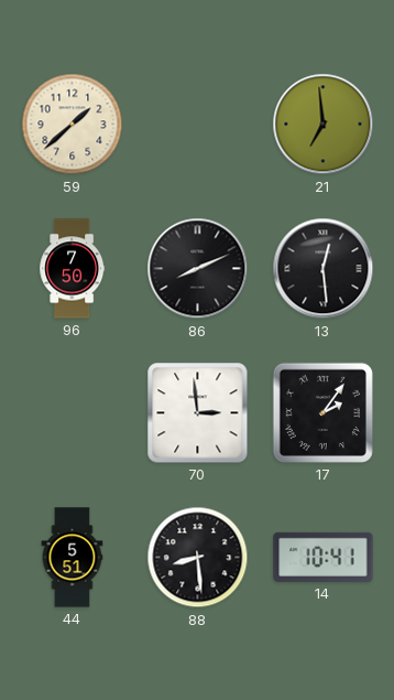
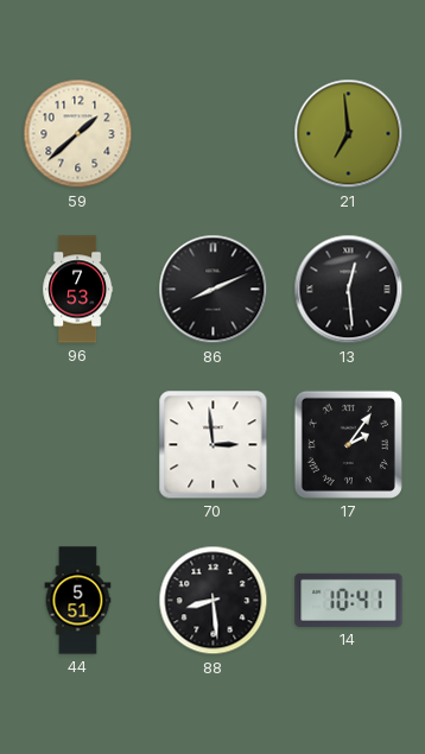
96: 7:50 -> 7:53 (78, 290)
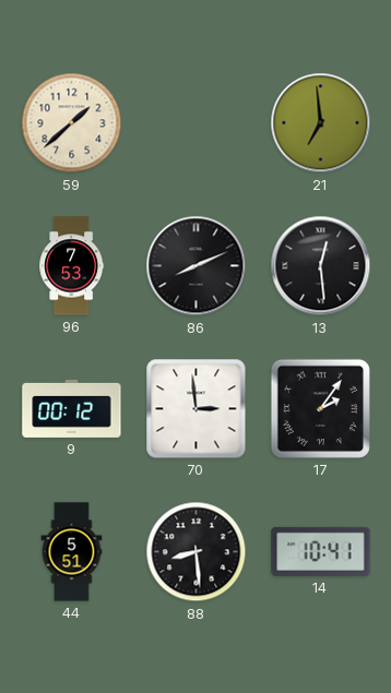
9: none -> 00:12 (72, 408)
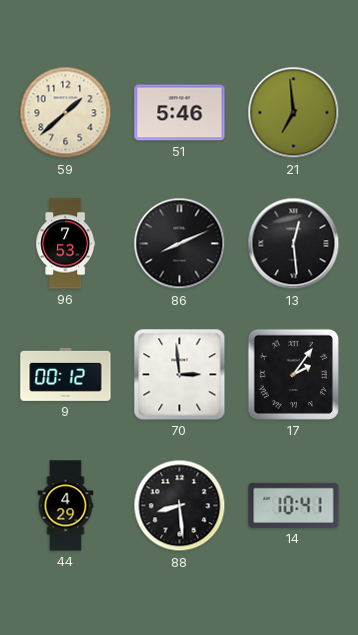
51: none -> 5:46 (180, 113)
44: 5:51 -> 4:29 (66, 506)
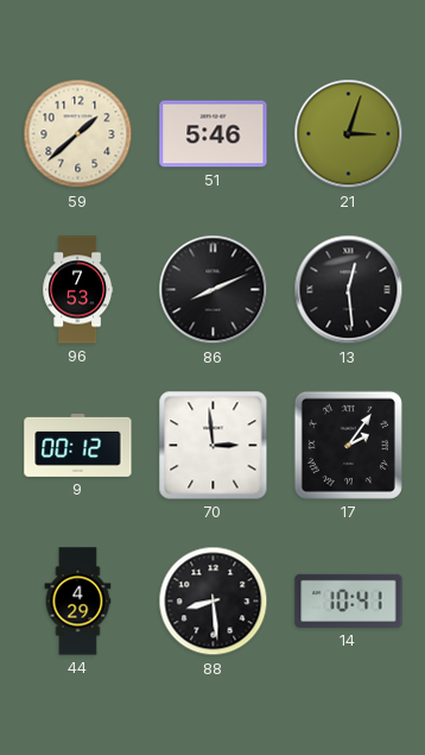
21: 6:59 -> 3:03 (349, 134)
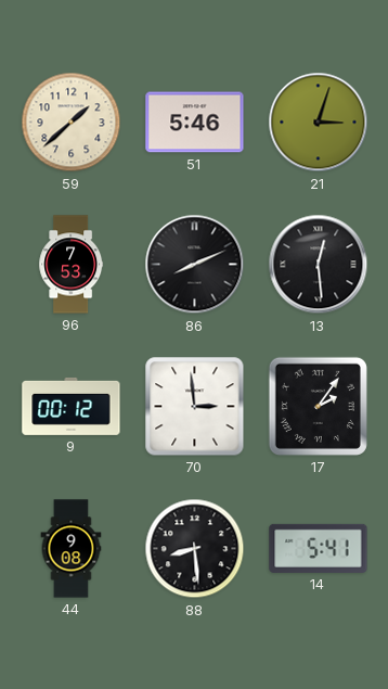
44: 4:29 -> 9:08 (72, 549)
14: 10:41 -> 5:41 (319, 548)
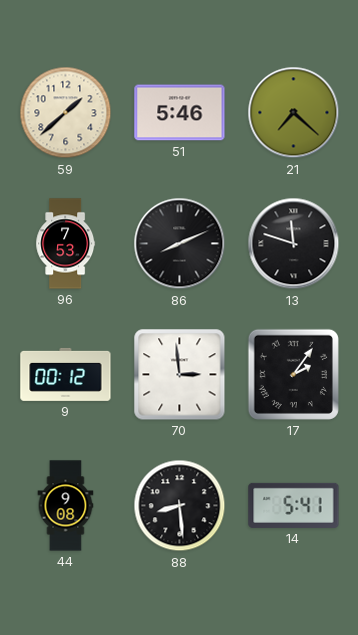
21: 3:03 -> 7:22 (294, 113)
13: 12:29 -> 11:48 (294, 244)
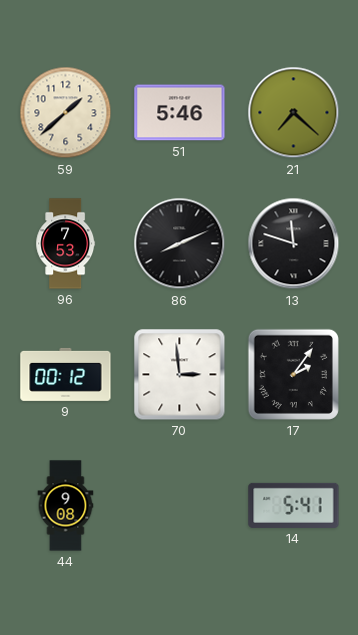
88: 8:29 -> none (180, 506)
